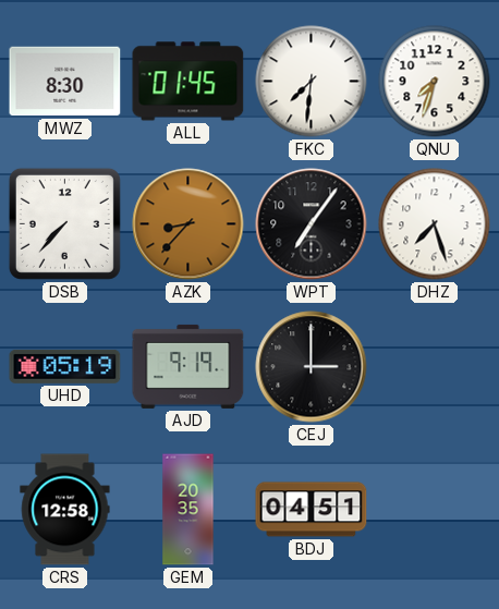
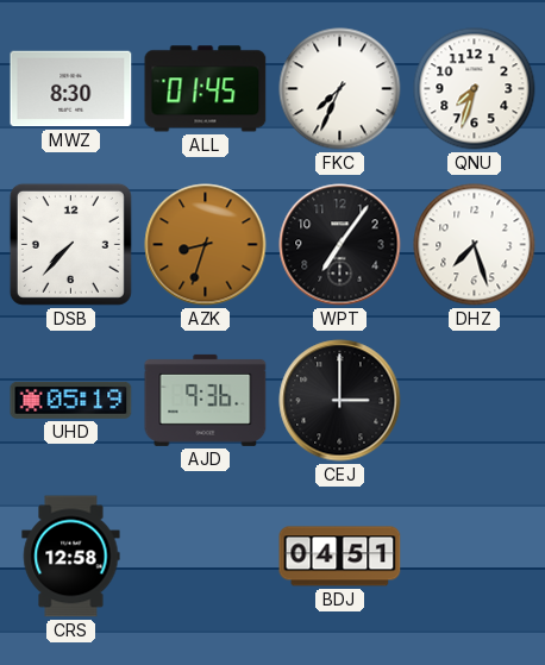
FKC: 7:31 -> 7:34 (340, 89)
AZK: 8:37 -> 8:33 (206, 245)
AJD: 9:19 -> 9:36 (206, 400)
GEM: 20:35 -> none (188, 510)
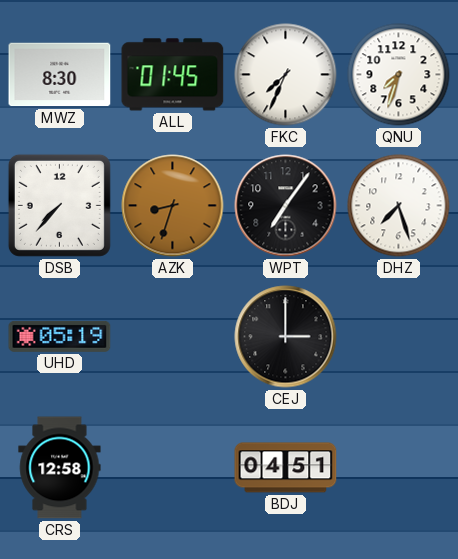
AJD: 9:36 -> none (206, 400)
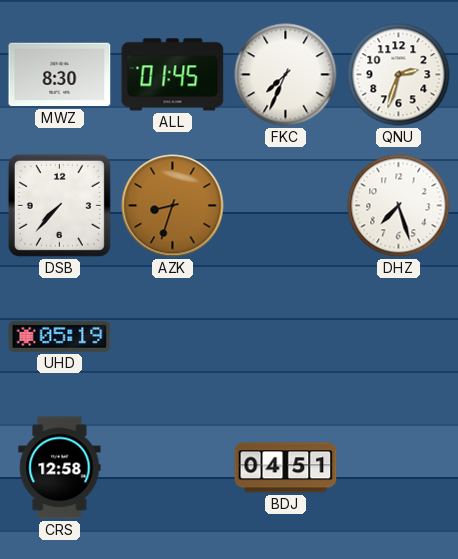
QNU: 7:33 -> 2:33 (399, 75)
WPT: 7:06 -> none (286, 206)
CEJ: 3:00 -> none (286, 337)
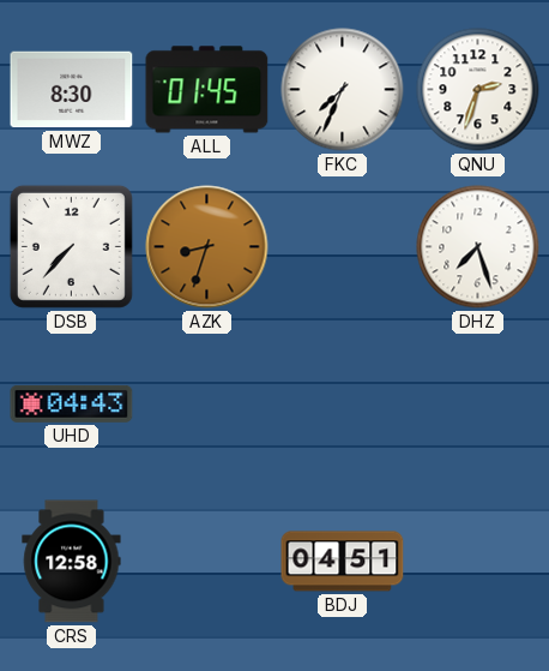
UHD: 05:19 -> 04:43 (72, 403)
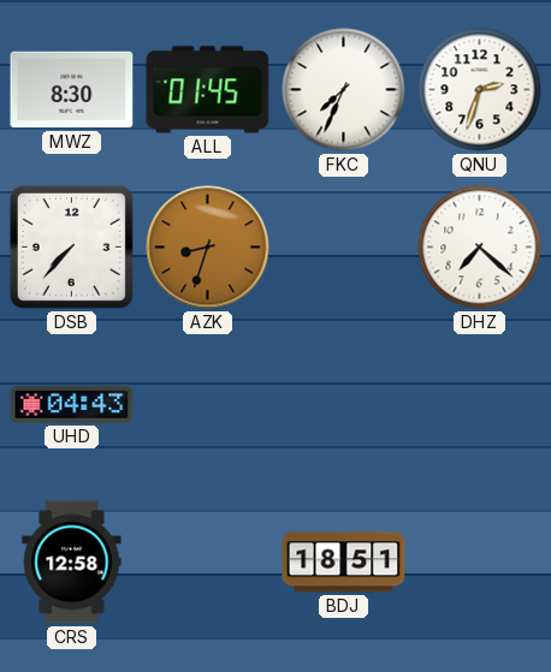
DHZ: 7:27 -> 7:22 (480, 248)
BDJ: 04:51 -> 18:51 (344, 563)
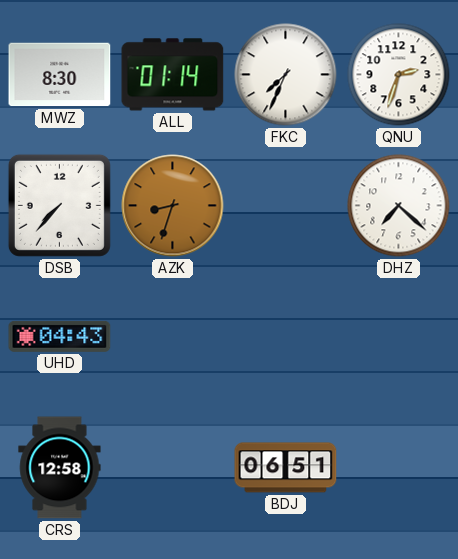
ALL: 01:45 -> 01:14 (173, 75)
BDJ: 18:51 -> 06:51 (286, 468)
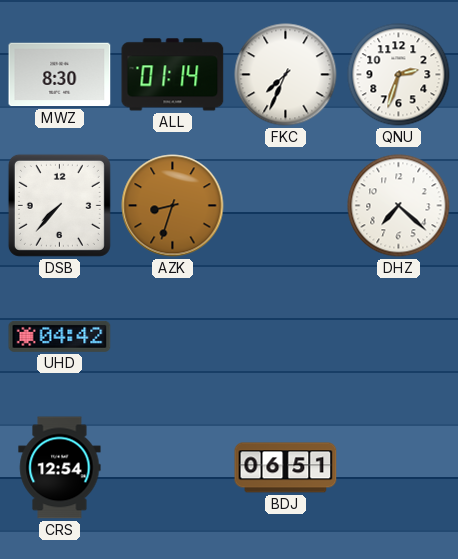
UHD: 04:43 -> 04:42 (60, 336)
CRS: 12:58 -> 12:54 (60, 468)
